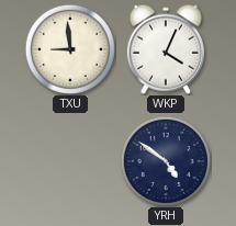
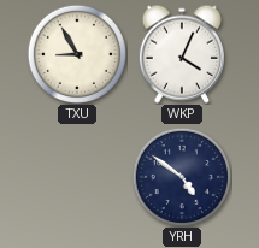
TXU: 8:59 -> 8:55 (77, 53)
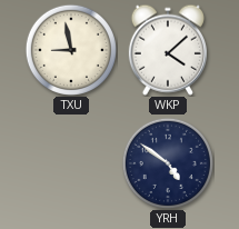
TXU: 8:55 -> 8:58 (71, 49)
WKP: 4:04 -> 4:08 (168, 50)
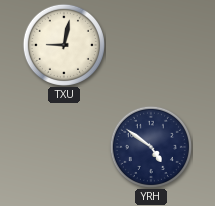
TXU: 8:58 -> 9:02 (64, 44)
WKP: 4:08 -> none (168, 50)
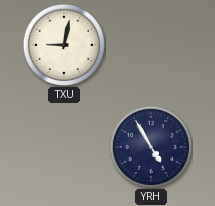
YRH: 4:51 -> 4:55 (151, 146)
